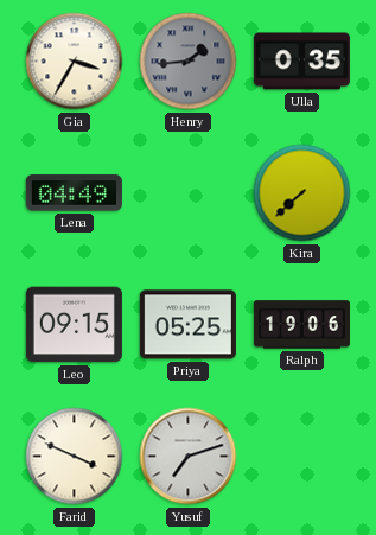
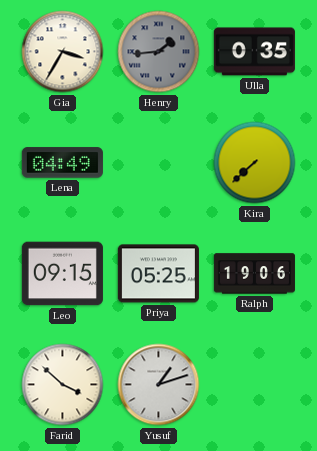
Farid: 3:49 -> 3:52 (63, 385)
Yusuf: 7:12 -> 1:12 (159, 385)
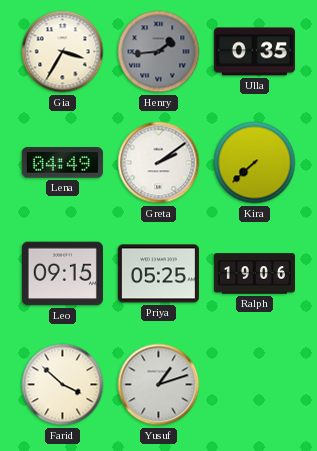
Greta: none -> 2:09 (159, 163)
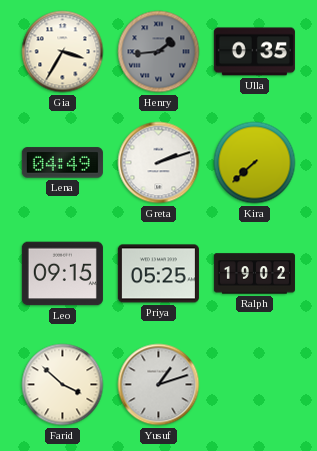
Greta: 2:09 -> 2:12 (159, 163)
Ralph: 19:06 -> 19:02 (254, 274)
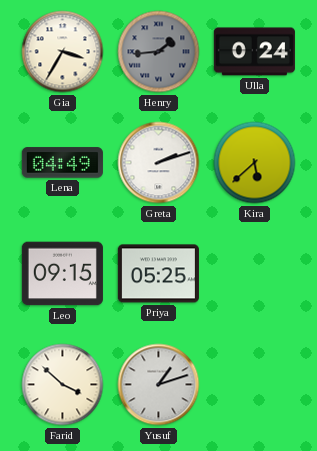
Ulla: 0:35 -> 0:24 (254, 52)
Kira: 7:38 -> 5:38 (255, 163)
Ralph: 19:02 -> none (254, 274)
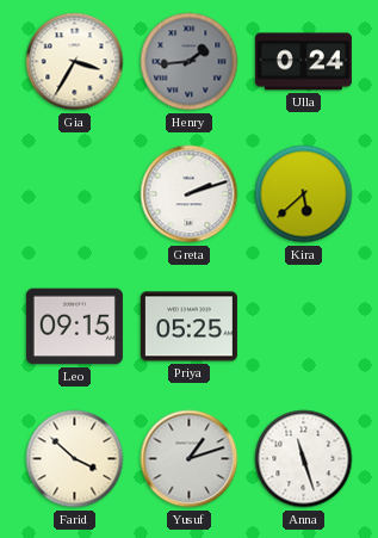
Lena: 04:49 -> none (62, 163)
Anna: none -> 11:27 (304, 459)
